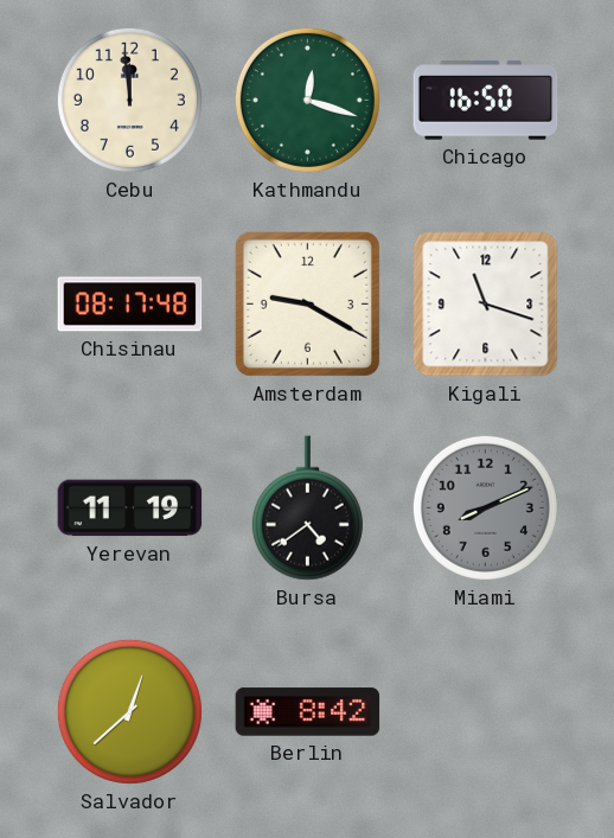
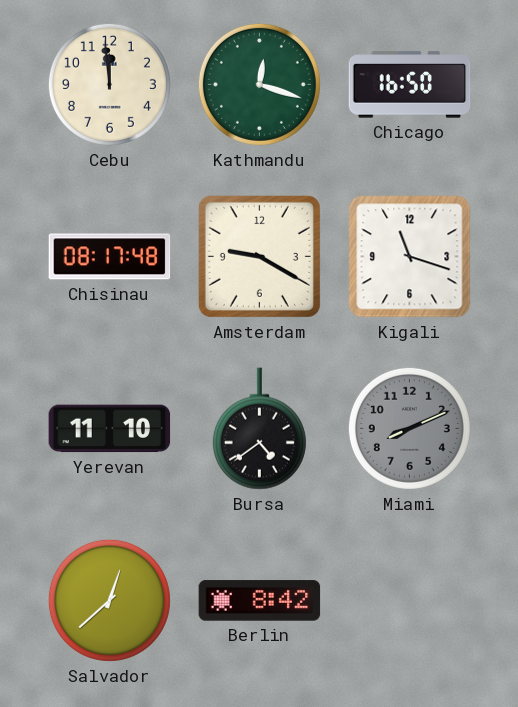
Yerevan: 11:19 -> 11:10 (110, 429)
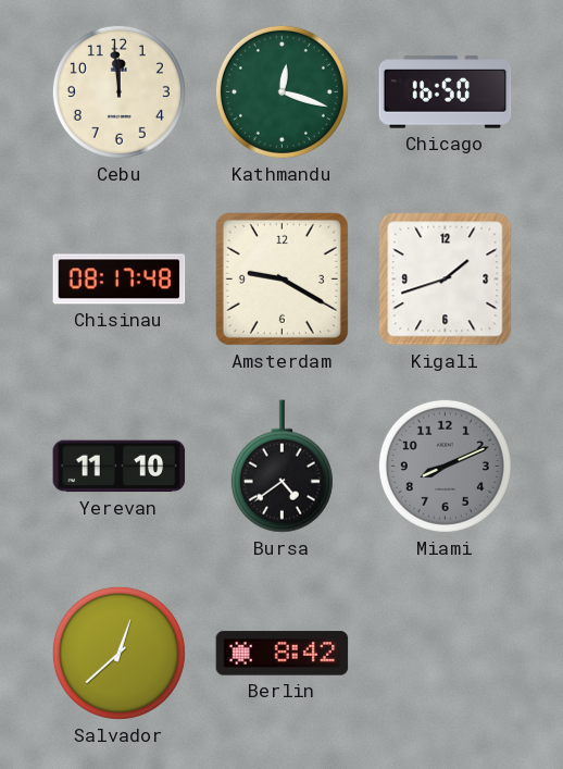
Kigali: 11:18 -> 1:42 (446, 280)
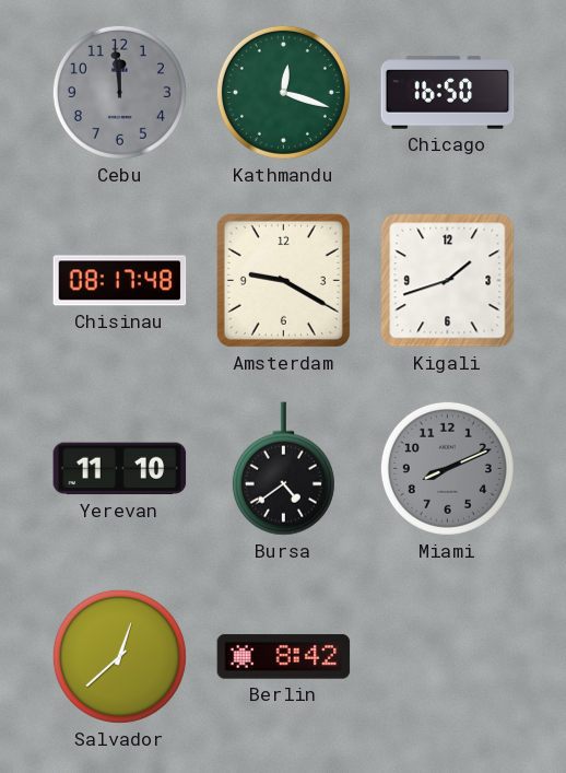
Cebu dial: cream -> grey (119, 92)
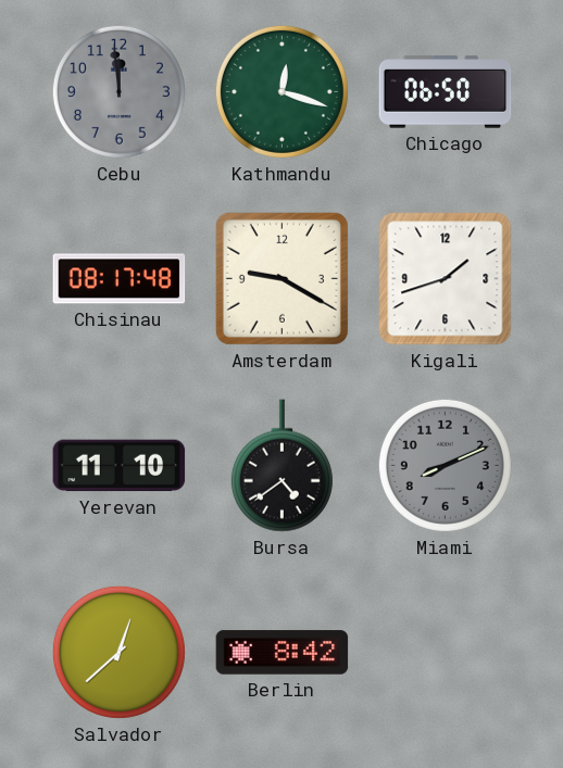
Chicago: 16:50 -> 06:50 (446, 92)
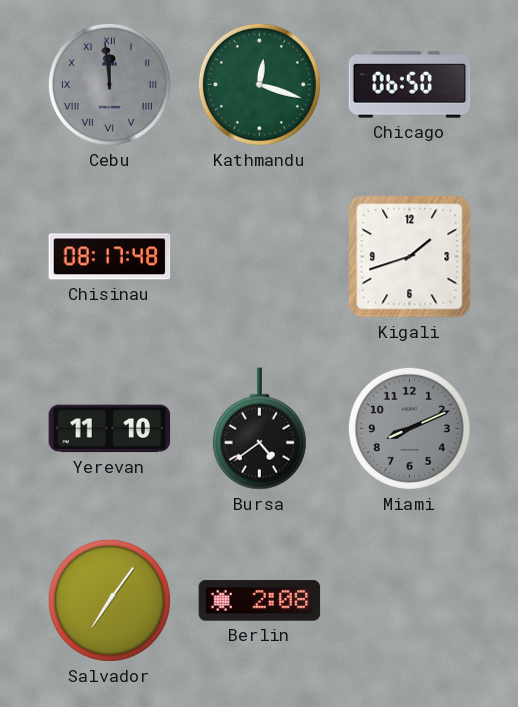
Cebu numerals: Arabic -> Roman (109, 84)
Amsterdam: 9:20 -> none (281, 278)
Salvador: 12:38 -> 7:06 (109, 600)
Berlin: 8:42 -> 2:08 (260, 601)
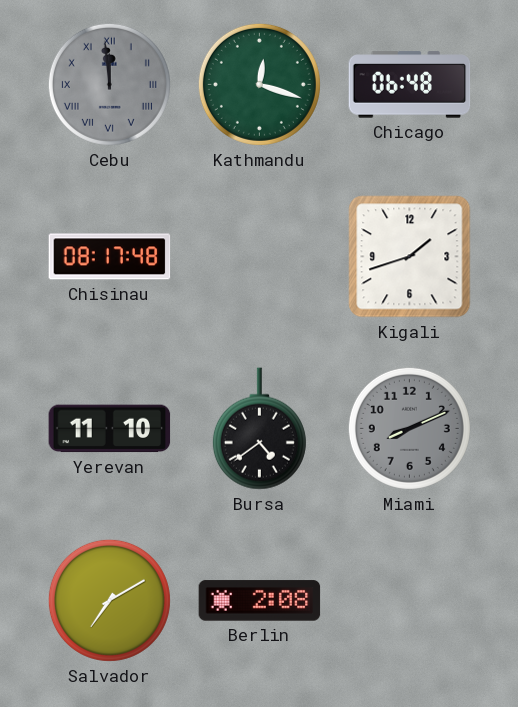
Chicago: 06:50 -> 06:48 (410, 85)
Salvador: 7:06 -> 7:10 (109, 600)
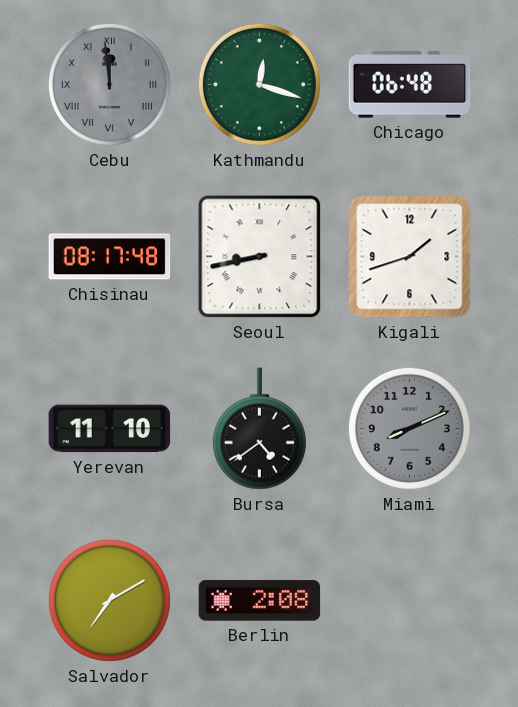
Seoul: none -> 8:43 (260, 257)
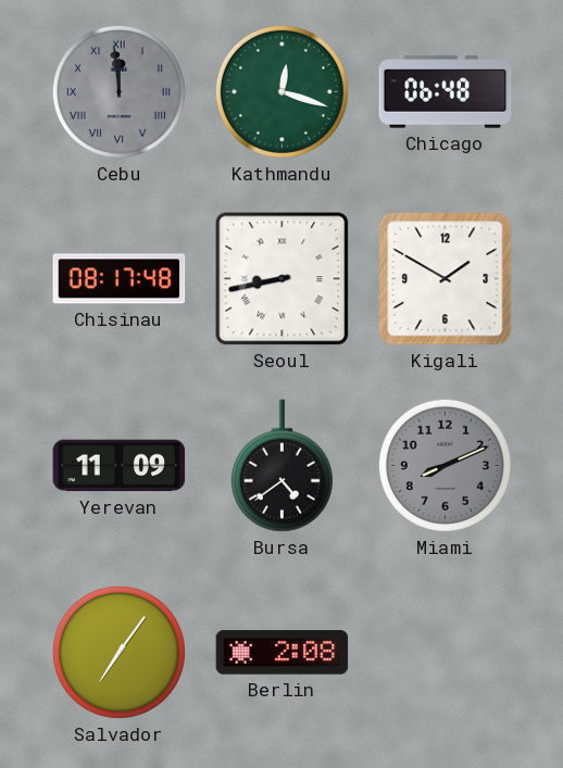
Kigali: 1:42 -> 1:50 (446, 279)
Yerevan: 11:10 -> 11:09 (120, 466)
Salvador: 7:10 -> 7:06 (118, 652)
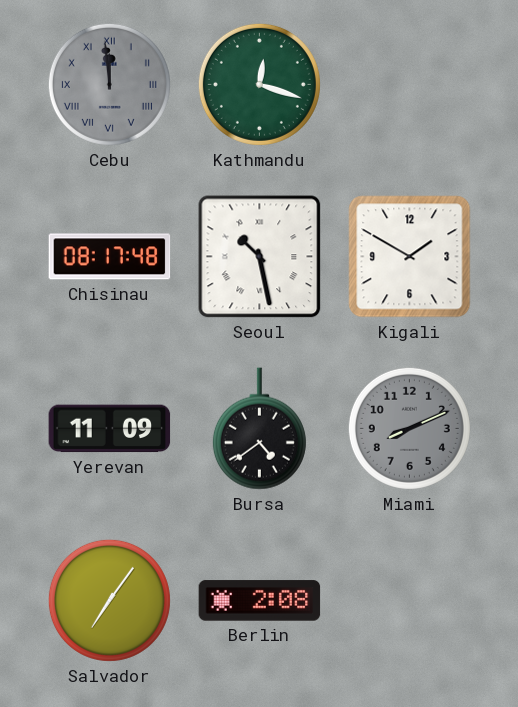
Chicago: 06:48 -> none (446, 92)
Seoul: 8:43 -> 10:28 (260, 257)
